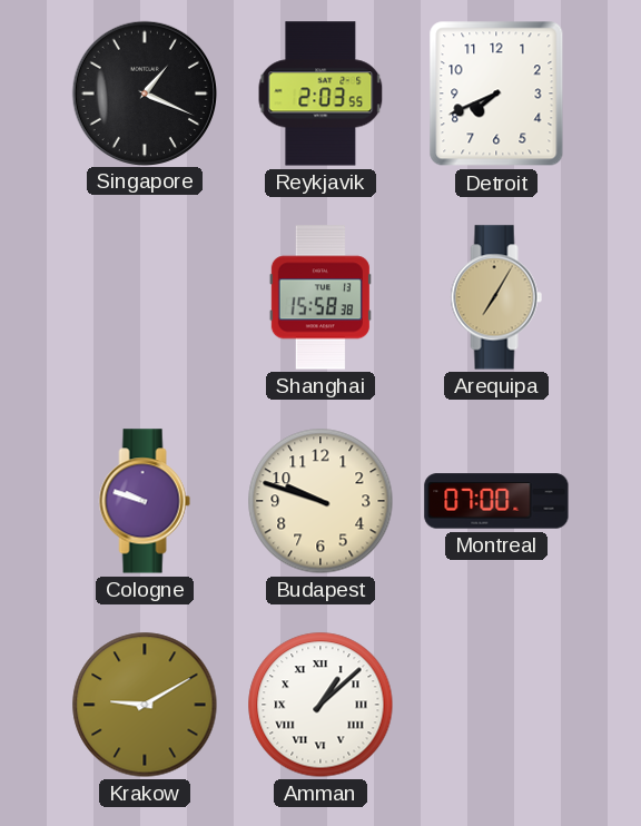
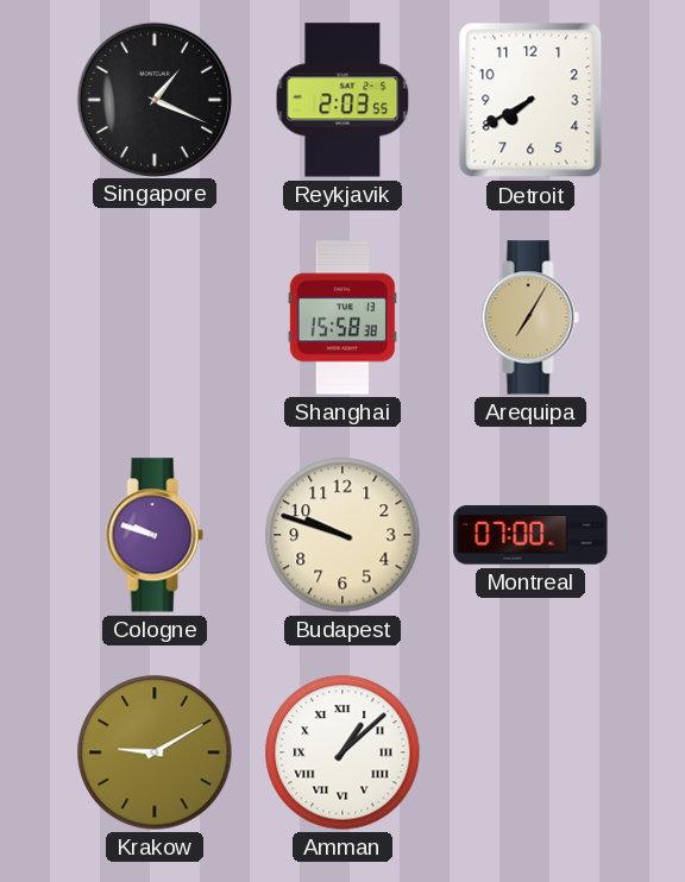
Detroit: 7:41 -> 7:40 (530, 100)
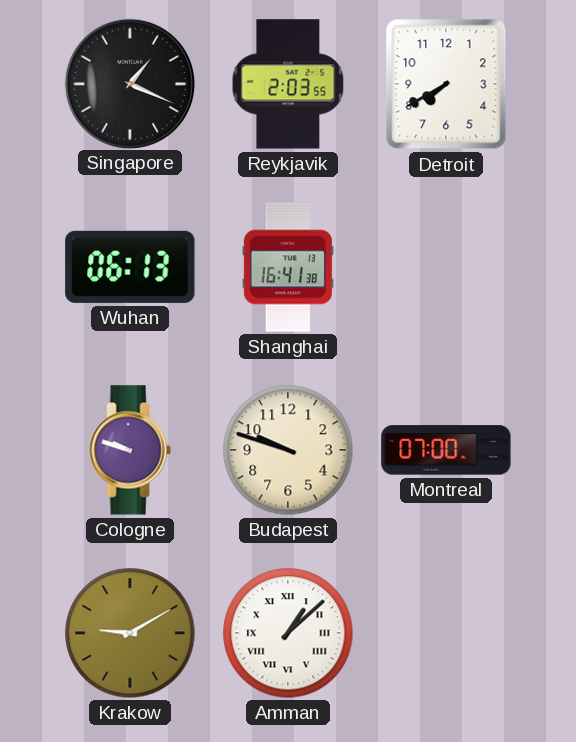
Wuhan: none -> 06:13 (130, 267)
Shanghai: 15:58 -> 16:41 (288, 267)
Arequipa: 7:05 -> none (530, 317)
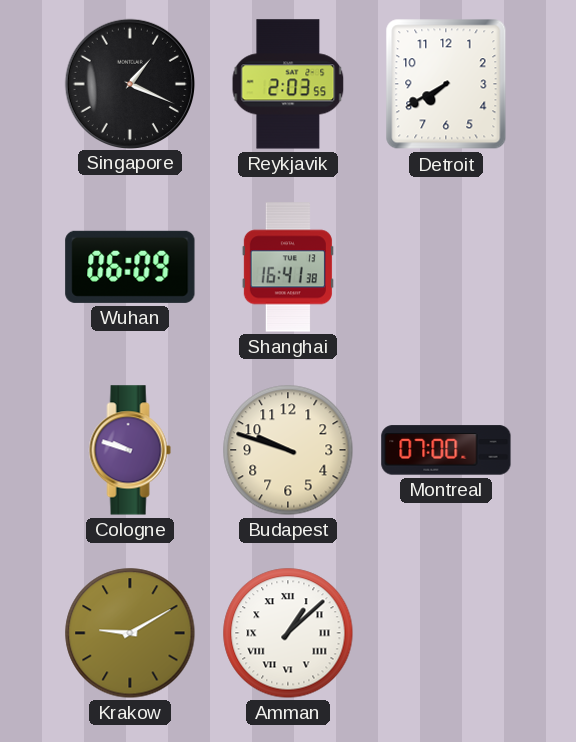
Wuhan: 06:13 -> 06:09 (130, 267)
